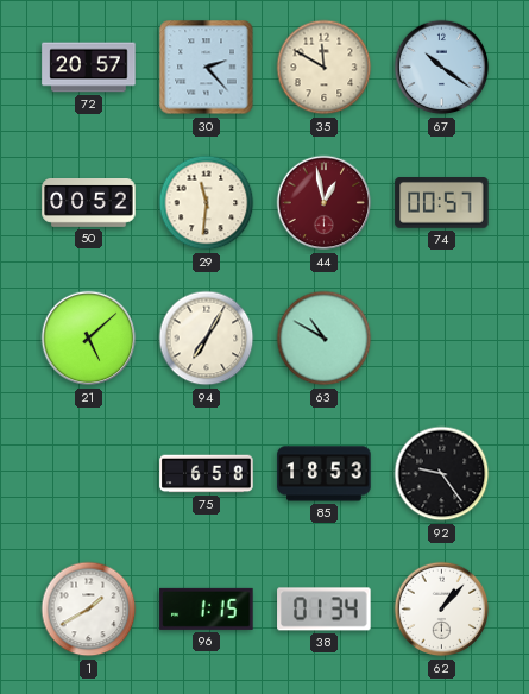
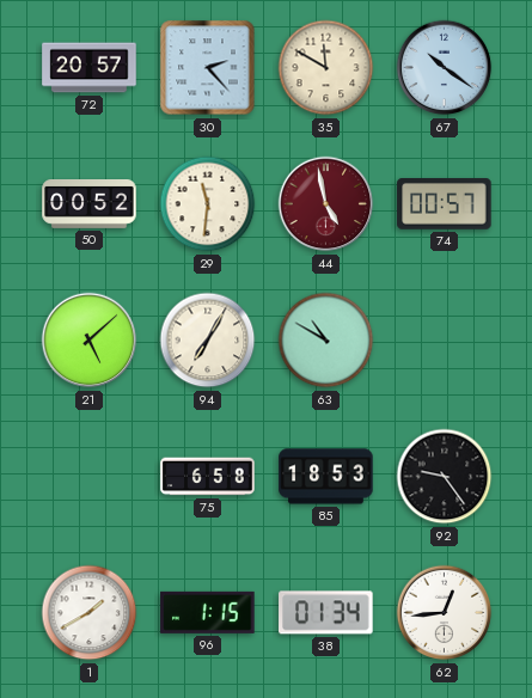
44: 12:58 -> 4:58 (326, 204)
62: 1:07 -> 12:44 (445, 613)
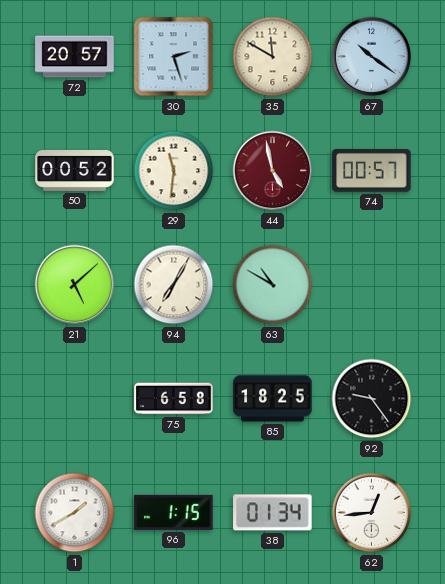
30: 2:23 -> 2:27 (174, 57)
85: 18:53 -> 18:25 (273, 399)
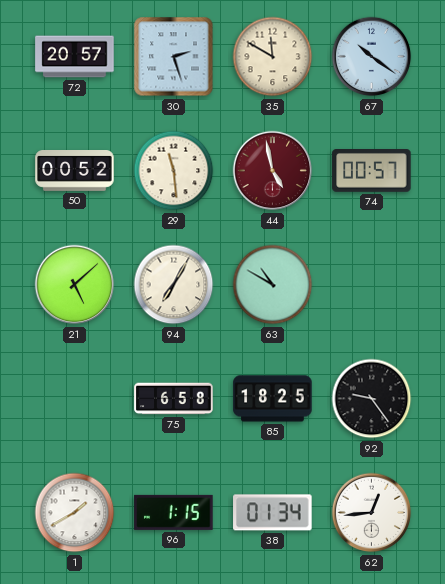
29: 11:31 -> 11:29 (174, 171)
